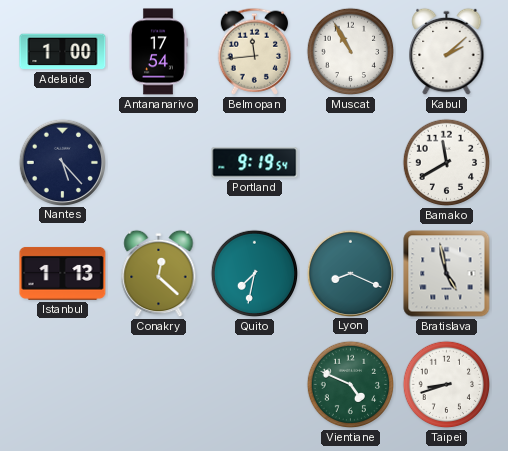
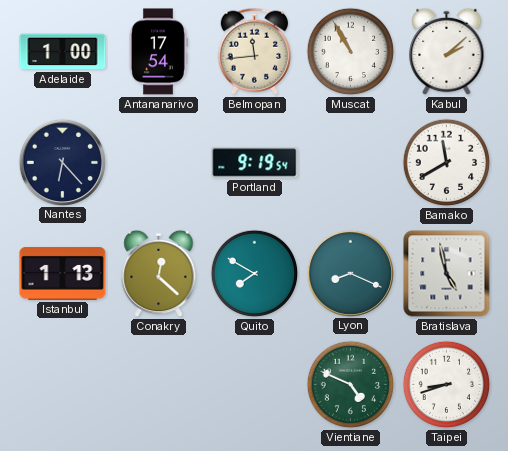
Nantes: 5:23 -> 6:23 (62, 162)
Quito: 7:32 -> 7:50 (255, 274)
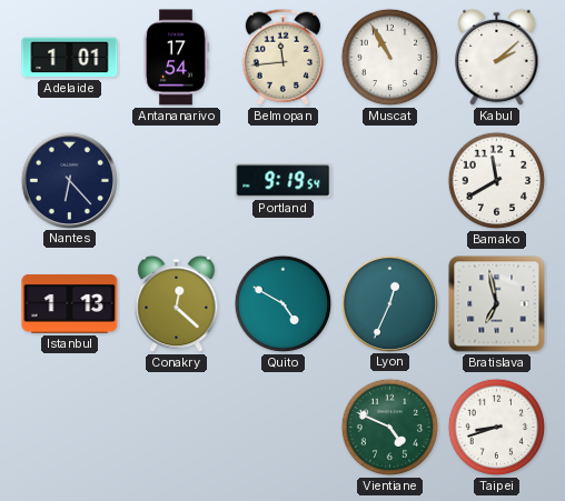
Adelaide: 1:00 -> 1:01 (70, 58)
Quito: 7:50 -> 4:50 (284, 304)
Lyon: 8:19 -> 12:34 (389, 303)
Bratislava: 4:58 -> 6:58 (497, 304)
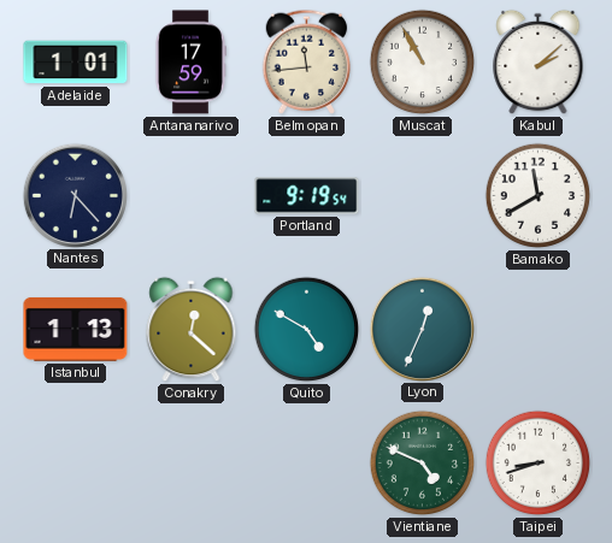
Antananarivo: 17:54 -> 17:59 (190, 63)
Bratislava: 6:58 -> none (497, 304)
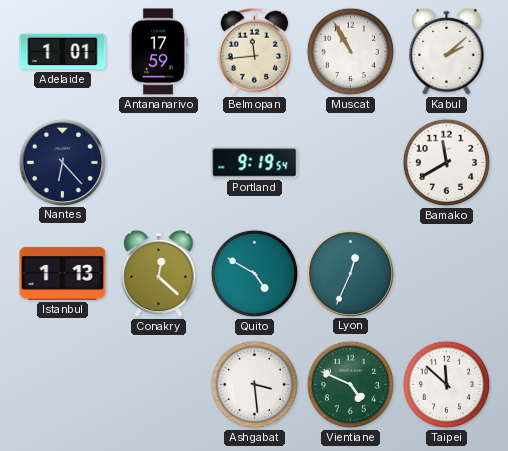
Ashgabat: none -> 3:29 (255, 385)
Taipei: 8:42 -> 11:52 (447, 385)
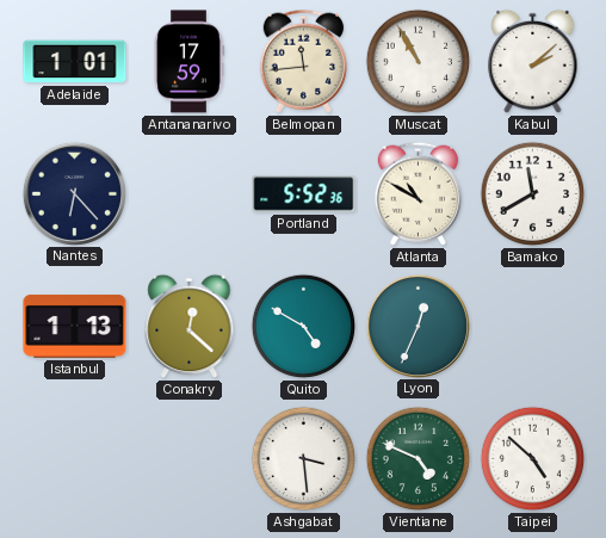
Portland: 9:19 -> 5:52 (304, 194)
Atlanta: none -> 10:50 (419, 193)
Taipei: 11:52 -> 4:52 (533, 459)
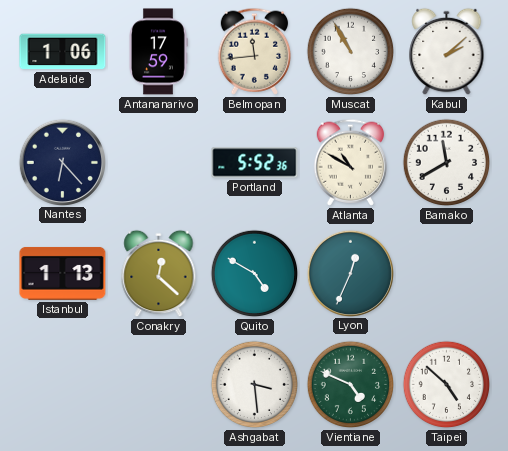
Adelaide: 1:01 -> 1:06 (63, 52)
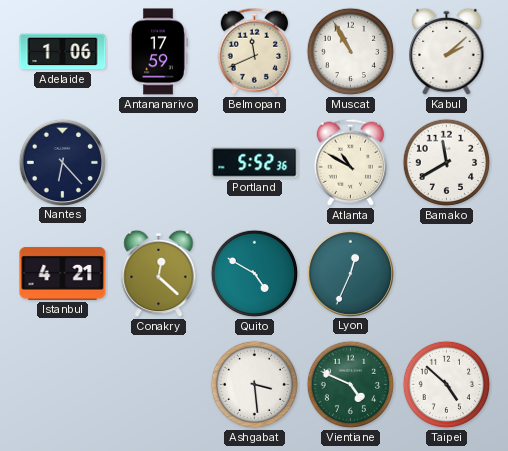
Belmopan: 11:44 -> 11:41 (255, 51)
Istanbul: 1:13 -> 4:21 (63, 273)
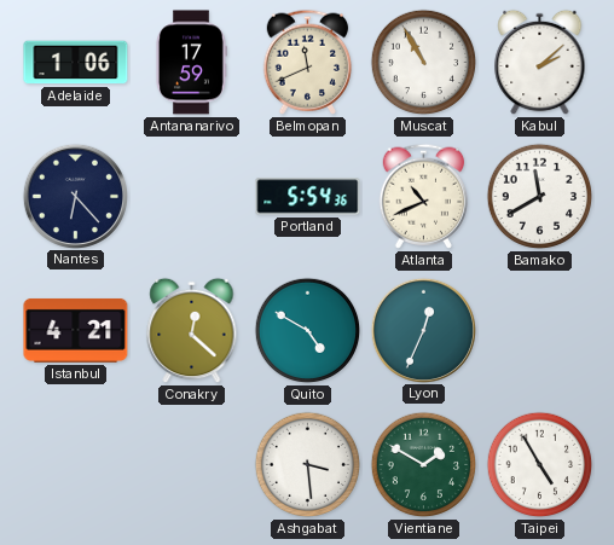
Portland: 5:52 -> 5:54 (308, 197)
Atlanta: 10:50 -> 10:41 (424, 196)
Vientiane: 4:49 -> 1:50 (424, 465)
Taipei: 4:52 -> 4:55 (540, 465)
